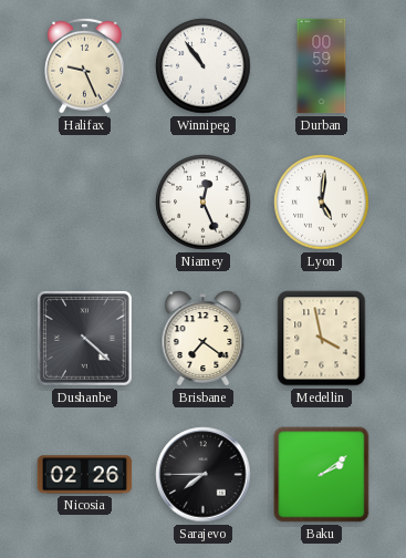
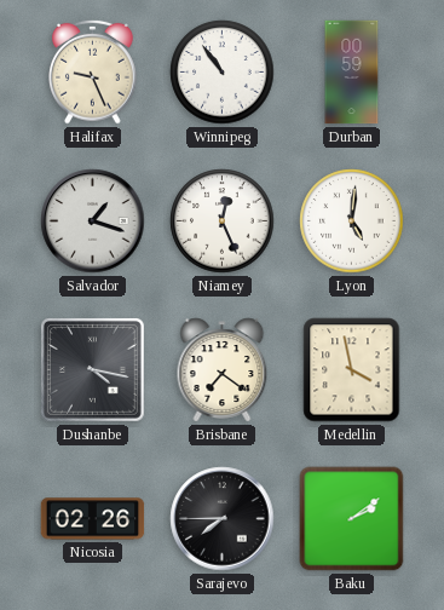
Salvador: none -> 1:18 (93, 221)
Dushanbe: 4:22 -> 4:17 (92, 369)
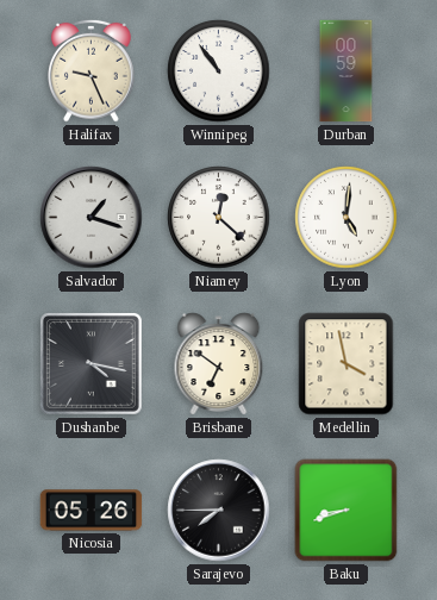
Niamey: 12:26 -> 12:22 (219, 218)
Brisbane: 7:21 -> 6:51 (219, 364)
Nicosia: 02:26 -> 05:26 (92, 511)
Baku: 2:09 -> 8:42 (347, 511)
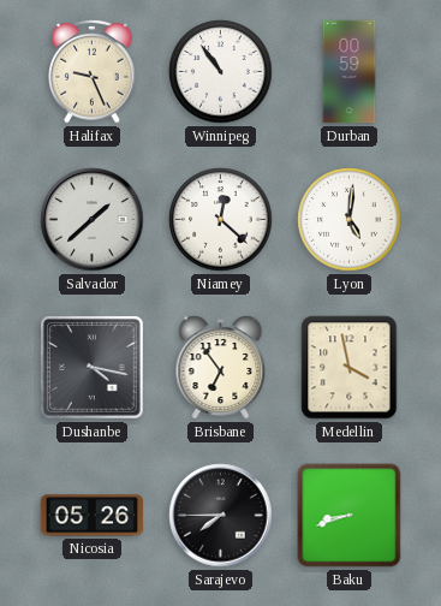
Salvador: 1:18 -> 1:38 (93, 220)
Brisbane: 6:51 -> 6:54 (221, 368)
